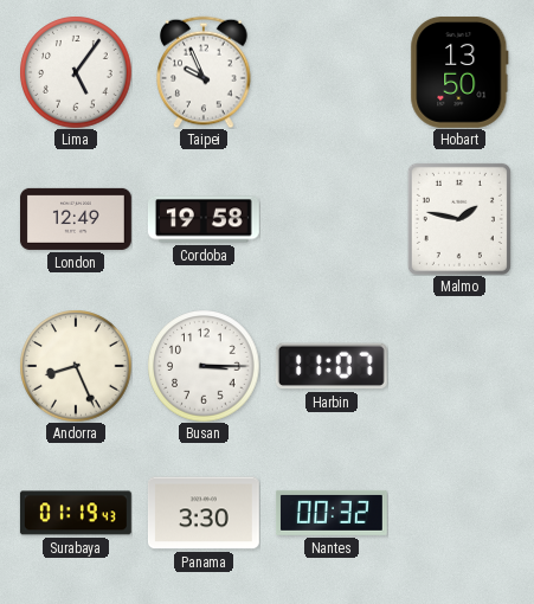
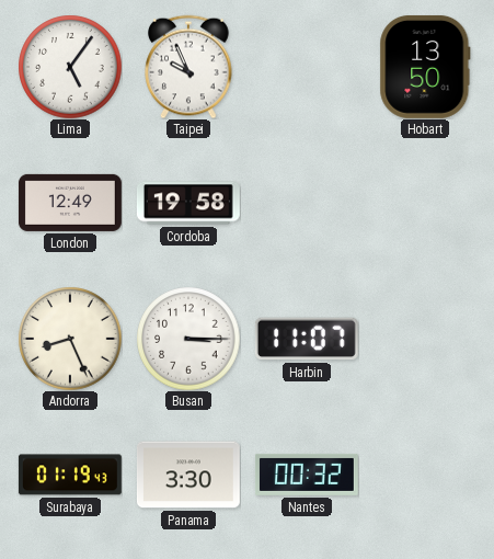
Malmo: 1:47 -> none (459, 219)
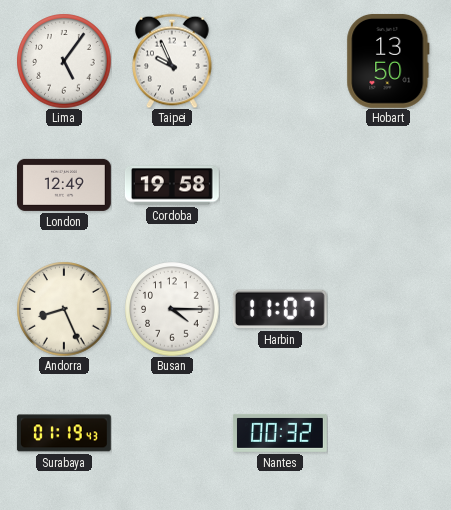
Busan: 3:15 -> 4:15 (172, 309)
Panama: 3:30 -> none (188, 475)
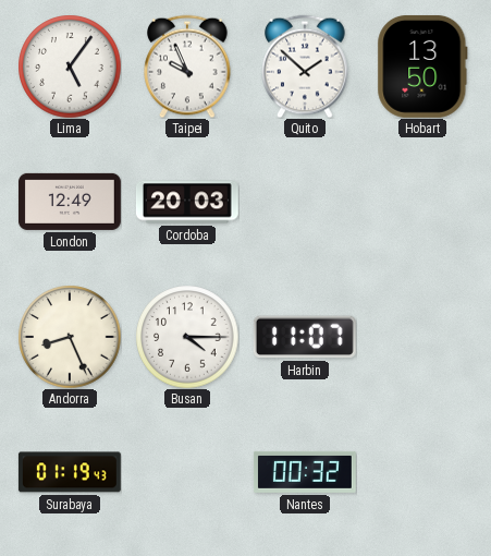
Quito: none -> 1:52 (305, 67)
Cordoba: 19:58 -> 20:03 (187, 202)
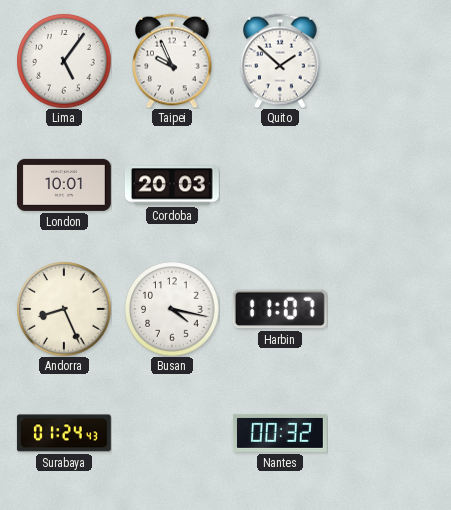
Hobart: 13:50 -> none (422, 67)
London: 12:49 -> 10:01 (64, 185)
Busan: 4:15 -> 4:17 (172, 309)
Surabaya: 01:19 -> 01:24 (64, 433)
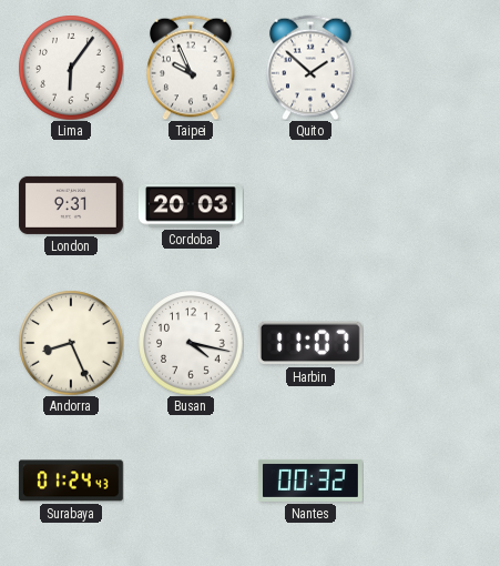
Lima: 5:06 -> 6:06 (71, 68)
London: 10:01 -> 9:31 (71, 205)
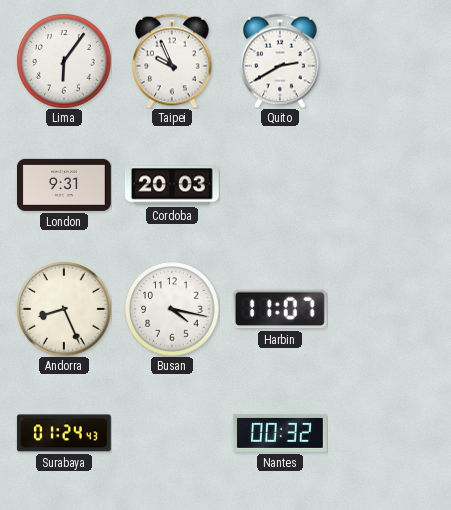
Quito: 1:52 -> 2:40 (280, 61)
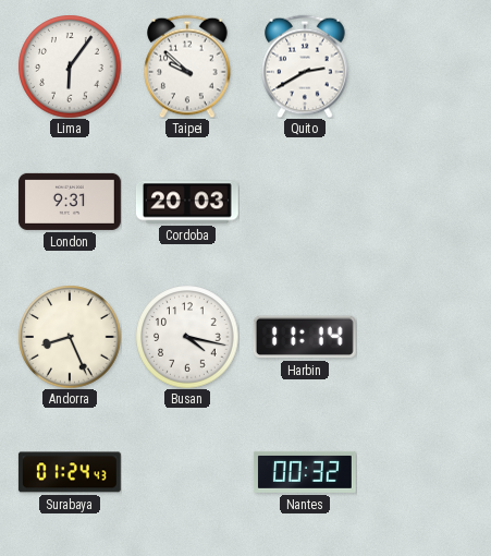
Taipei: 9:56 -> 9:52 (187, 67)
Harbin: 11:07 -> 11:14 (305, 337)
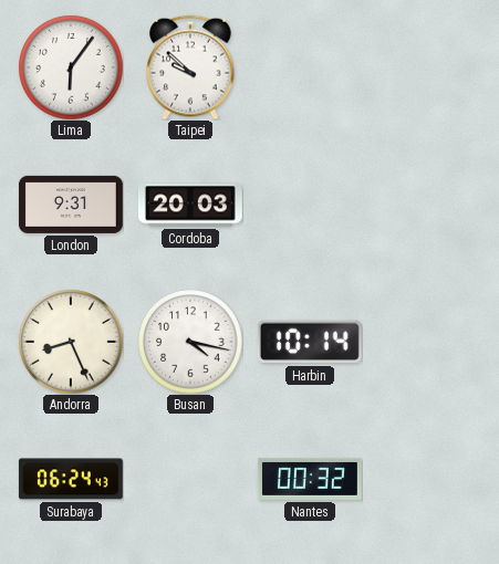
Quito: 2:40 -> none (305, 67)
Harbin: 11:14 -> 10:14 (310, 342)
Surabaya: 01:24 -> 06:24 (71, 479)
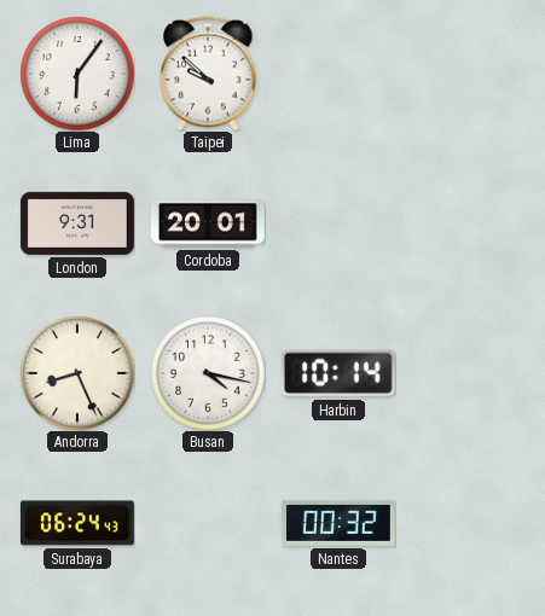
Cordoba: 20:03 -> 20:01 (208, 223)
